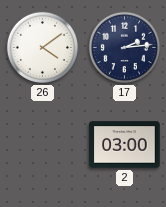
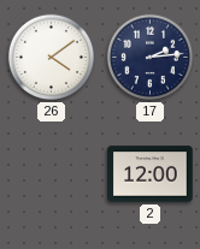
2: 03:00 -> 12:00 (151, 174)
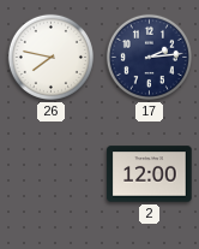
26: 4:09 -> 7:47 (50, 57)
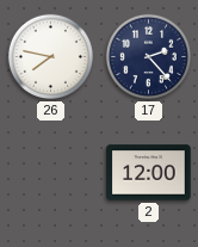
17: 2:14 -> 2:23 (148, 56)
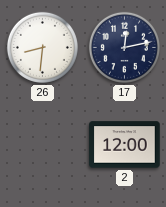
26: 7:47 -> 8:31 (42, 47)
17: 2:23 -> 12:13 (124, 47)
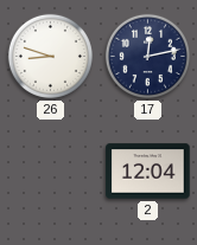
26: 8:31 -> 8:48 (50, 56)
2: 12:00 -> 12:04 (148, 172)
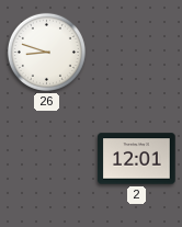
17: 12:13 -> none (147, 56)
2: 12:04 -> 12:01 (137, 159)
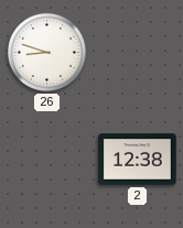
2: 12:01 -> 12:38 (138, 160)
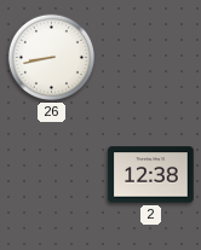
26: 8:48 -> 8:43 (51, 57)
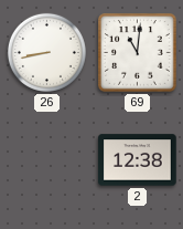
69: none -> 11:01 (138, 53)
